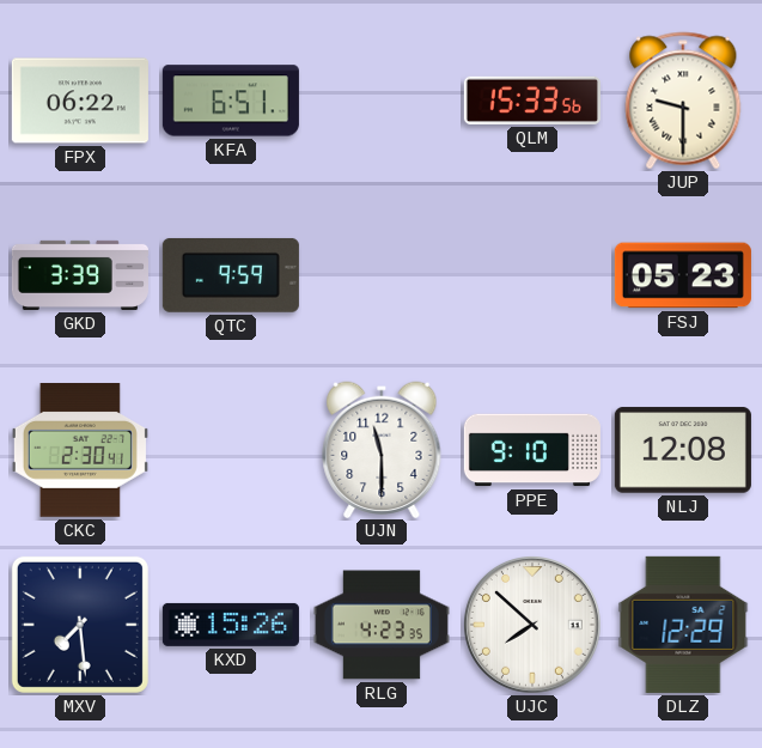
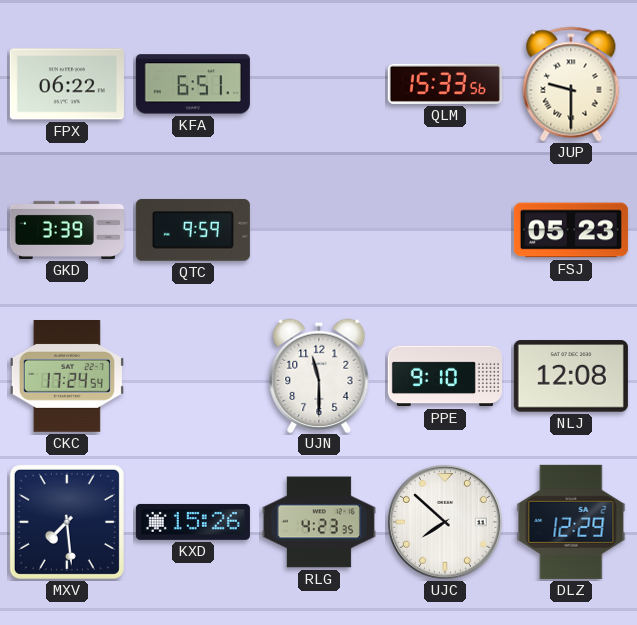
CKC: 2:30 -> 17:24 (67, 377)
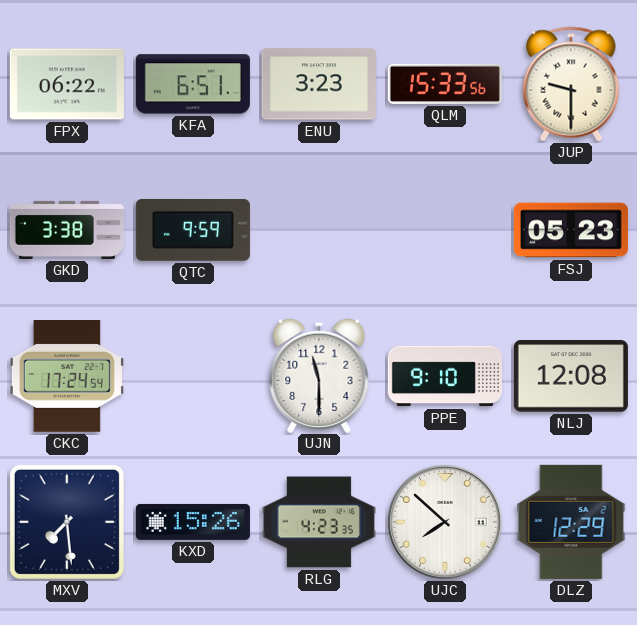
ENU: none -> 3:23 (319, 84)
GKD: 3:39 -> 3:38 (67, 230)
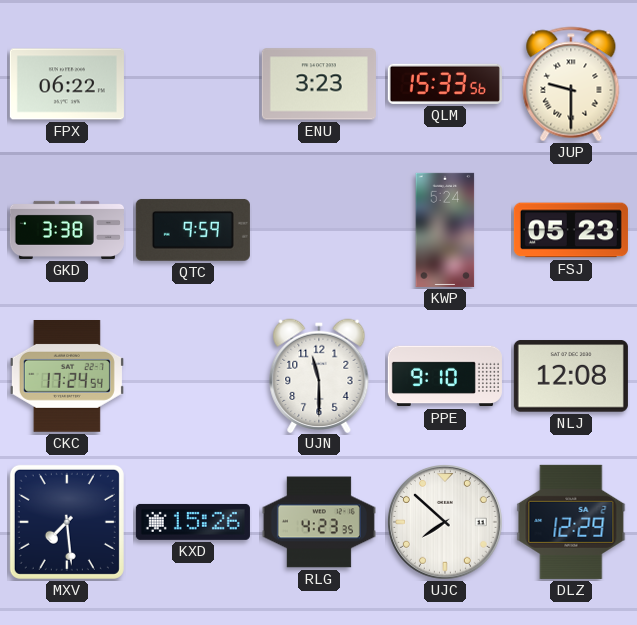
KFA: 6:51 -> none (193, 84)
KWP: none -> 5:24 (445, 230)
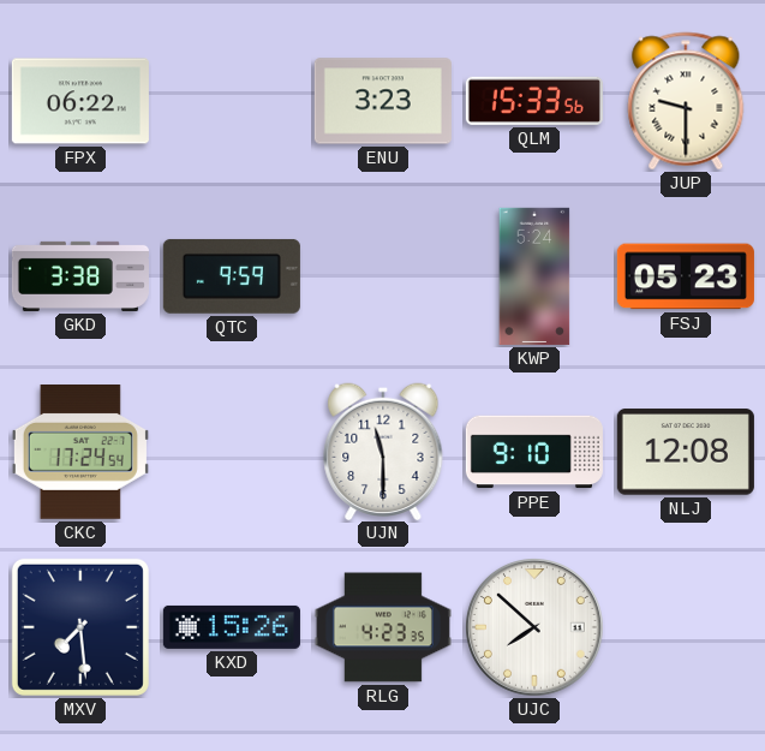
DLZ: 12:29 -> none (571, 522)
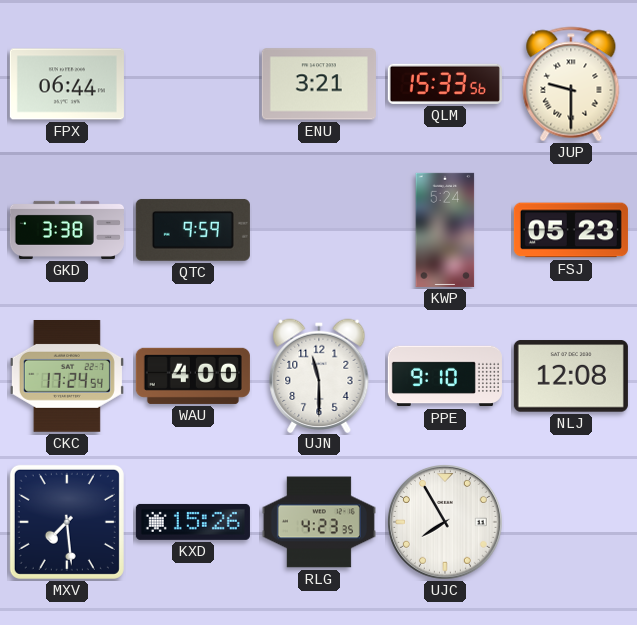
FPX: 06:22 -> 06:44 (67, 84)
ENU: 3:23 -> 3:21 (319, 84)
WAU: none -> 4:00 (193, 376)
UJC: 7:52 -> 7:55 (446, 523)
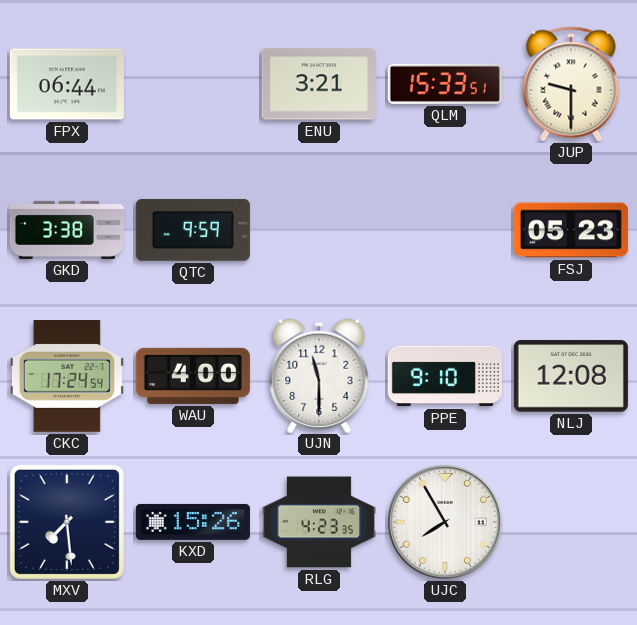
QLM: 15:33:56 -> 15:33:51 (445, 84)
KWP: 5:24 -> none (445, 230)
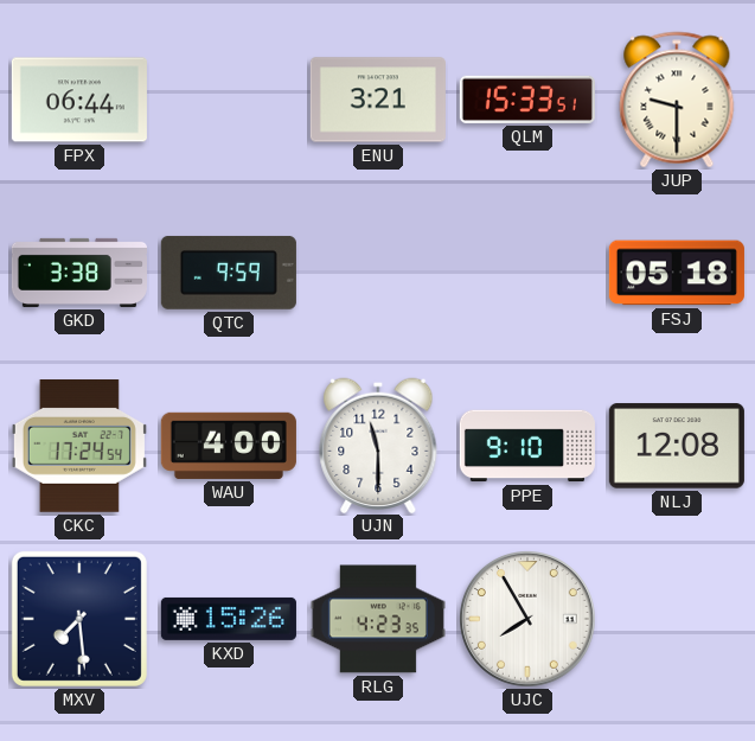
FSJ: 05:23 -> 05:18 (677, 273)
